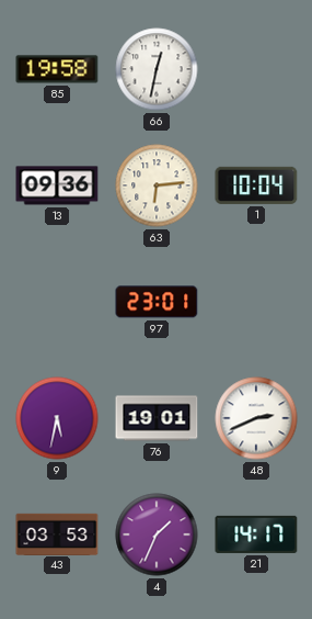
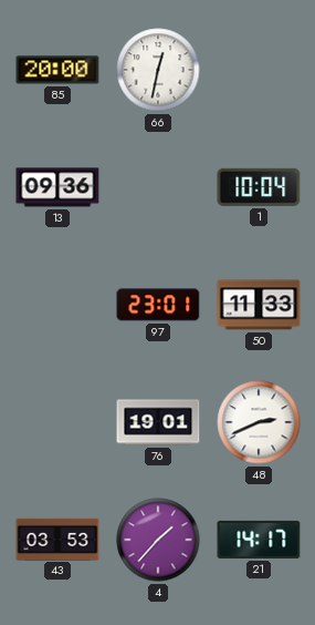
85: 19:58 -> 20:00 (57, 70)
63: 6:14 -> none (157, 185)
50: none -> 11:33 (259, 305)
9: 5:32 -> none (57, 418)
4: 1:34 -> 1:37 (158, 540)
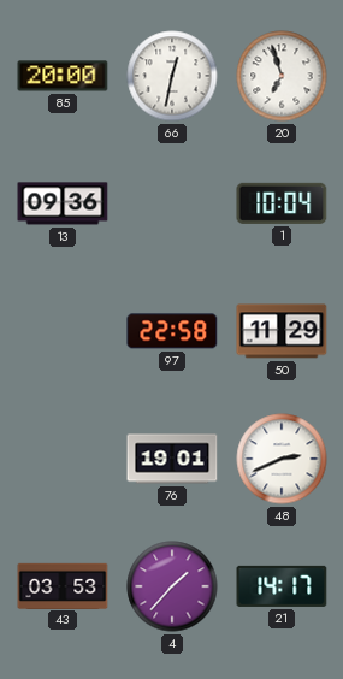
20: none -> 6:57 (282, 76)
97: 23:01 -> 22:58 (172, 331)
50: 11:33 -> 11:29 (282, 331)
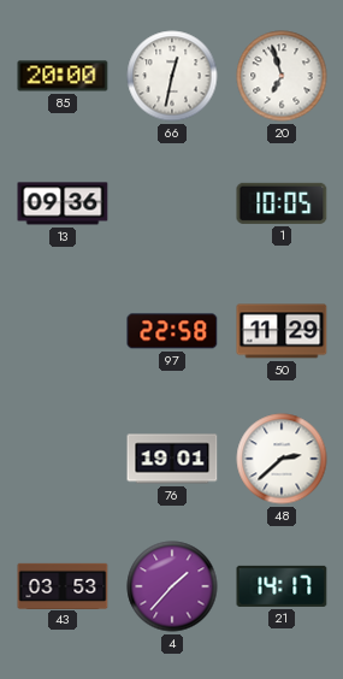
1: 10:04 -> 10:05 (282, 203)
48: 2:41 -> 2:38 (282, 459)
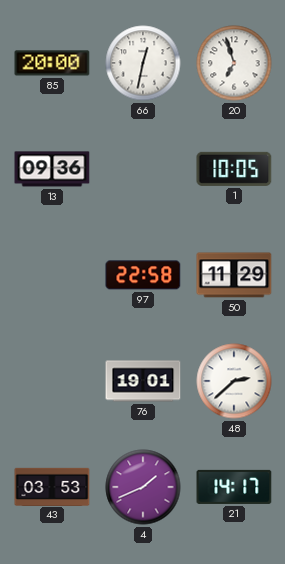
4: 1:37 -> 1:41 (143, 487)
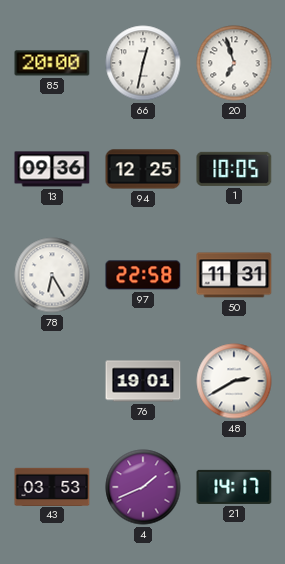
94: none -> 12:25 (143, 169)
78: none -> 6:25 (52, 275)
50: 11:29 -> 11:31 (234, 275)
48: 2:38 -> 2:40 (234, 381)
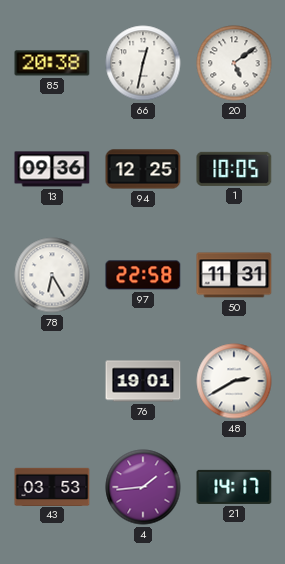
85: 20:00 -> 20:38 (52, 63)
20: 6:57 -> 5:09 (234, 63)
4: 1:41 -> 1:44 (143, 487)
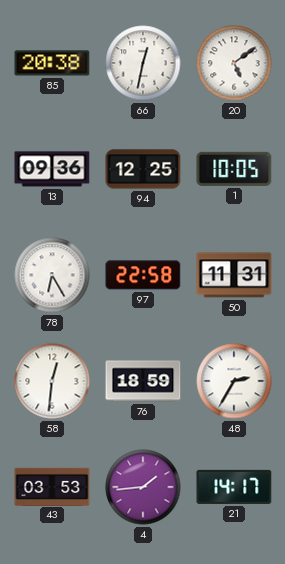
58: none -> 12:31 (52, 381)
76: 19:01 -> 18:59 (143, 381)
48: 2:40 -> 2:35 (234, 381)
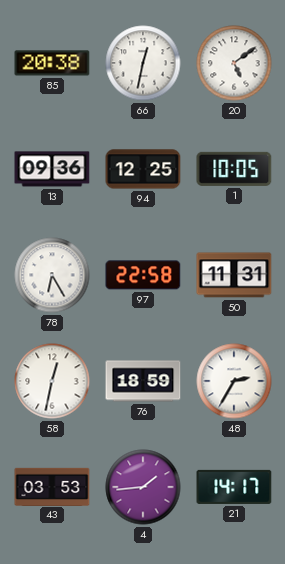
58: 12:31 -> 12:32 (52, 381)
